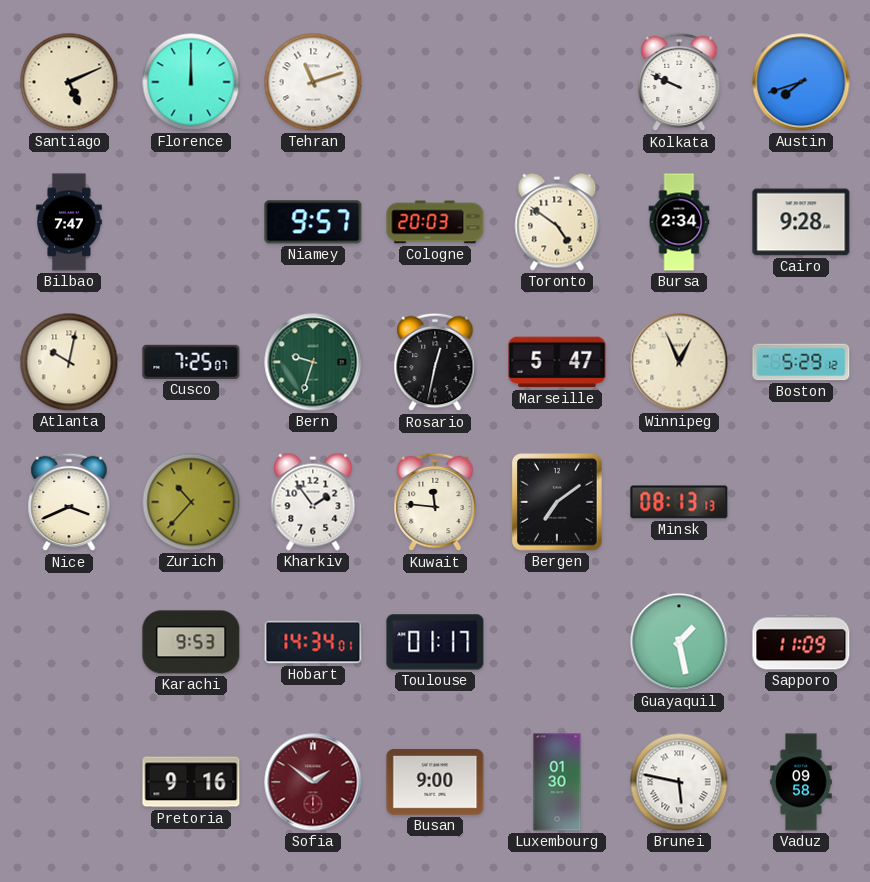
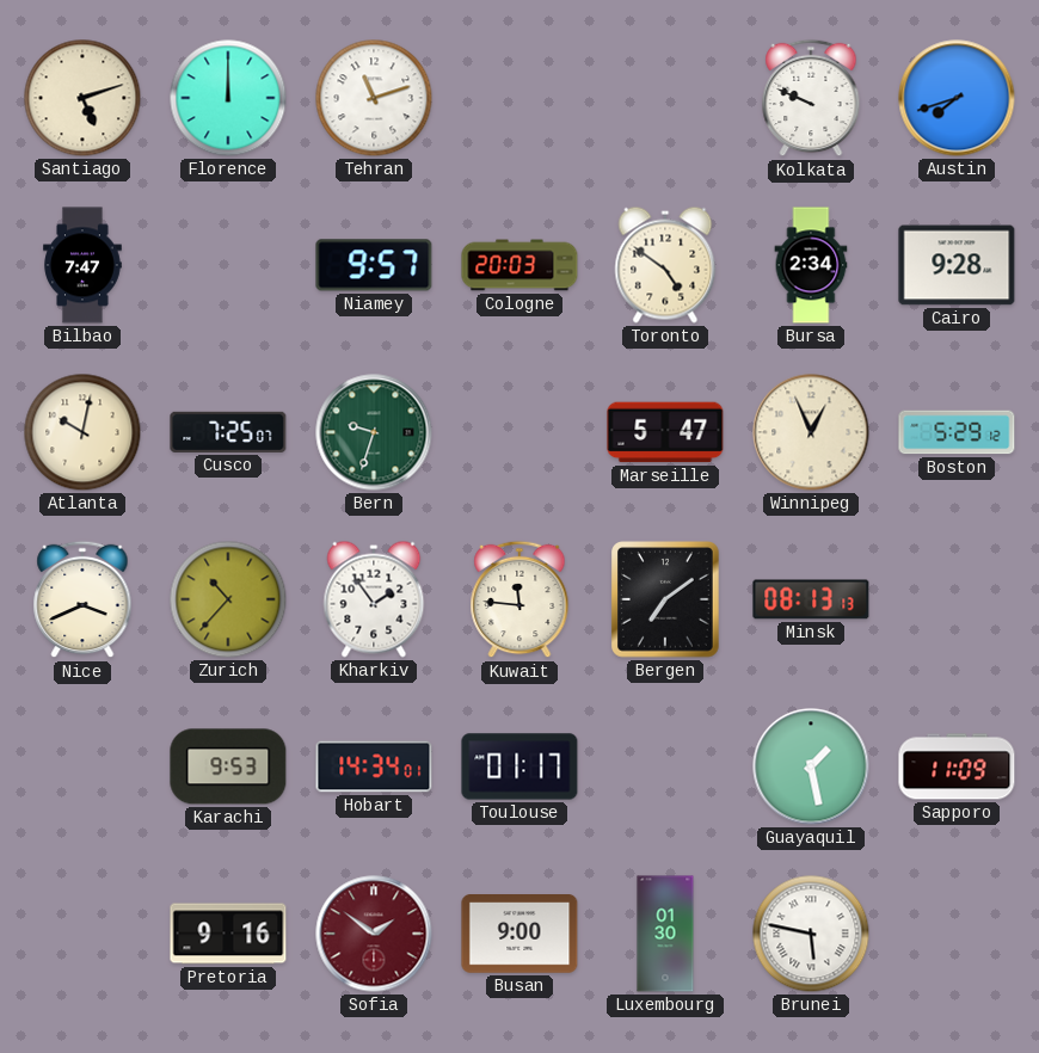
Santiago: 5:11 -> 5:12 (82, 98)
Rosario: 12:32 -> none (435, 362)
Vaduz: 09:58 -> none (801, 782)
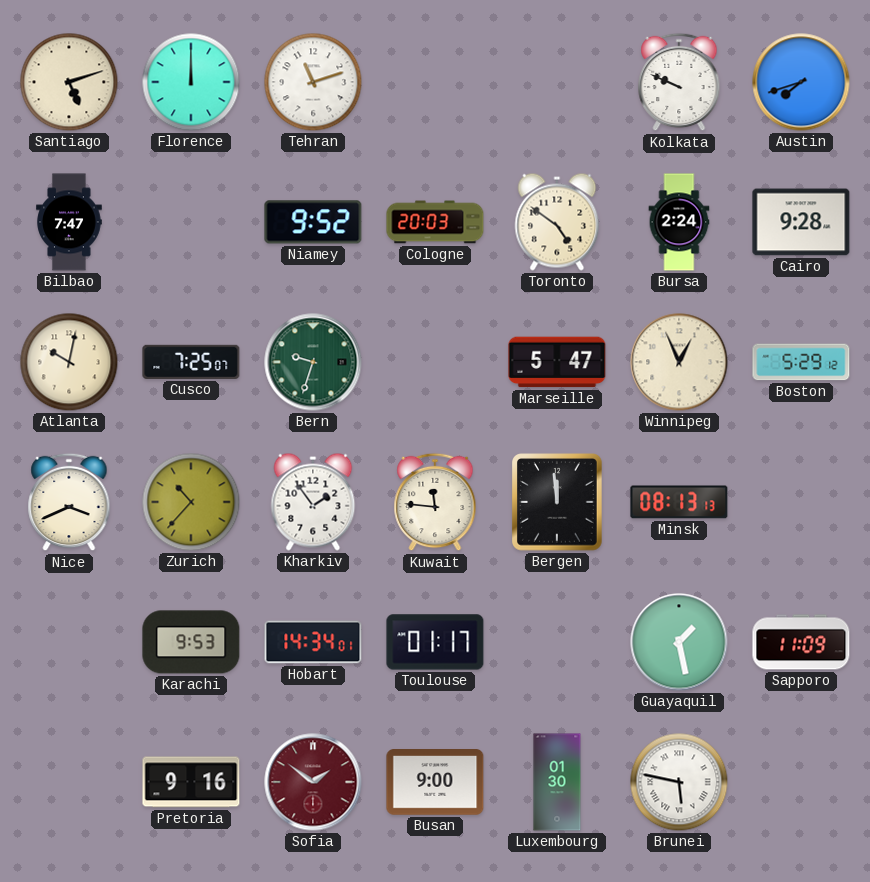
Niamey: 9:57 -> 9:52 (313, 222)
Bursa: 2:34 -> 2:24 (679, 222)
Bergen: 7:09 -> 11:59 (558, 502)
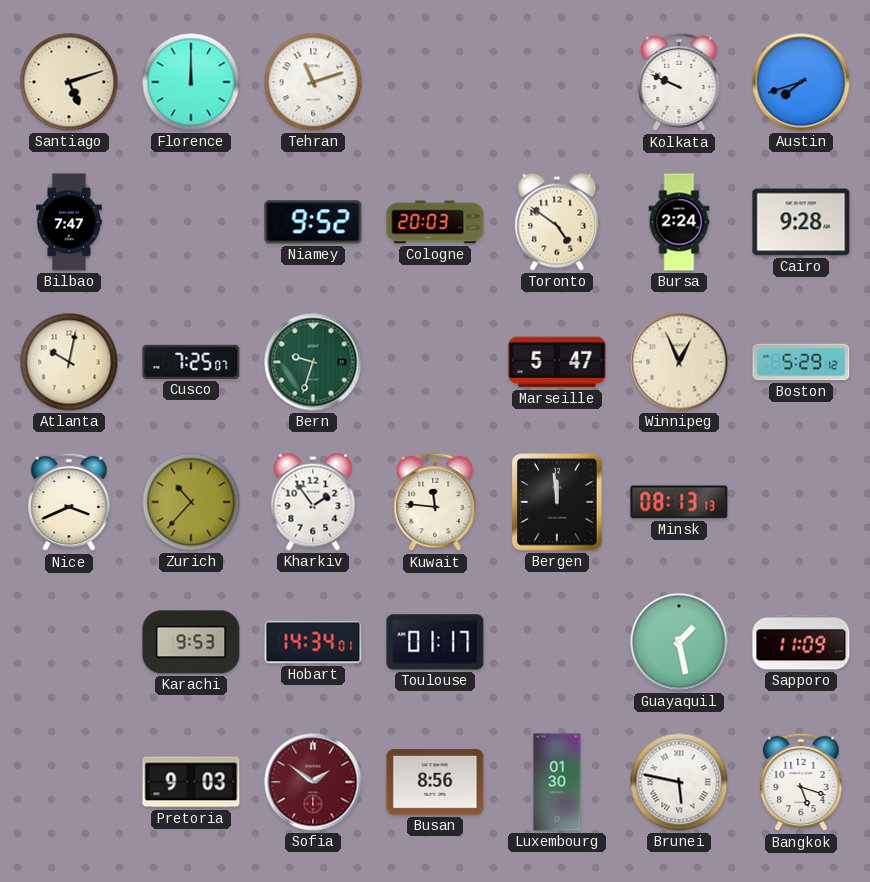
Pretoria: 9:16 -> 9:03 (191, 782)
Busan: 9:00 -> 8:56 (435, 782)
Bangkok: none -> 5:18 (801, 782)
